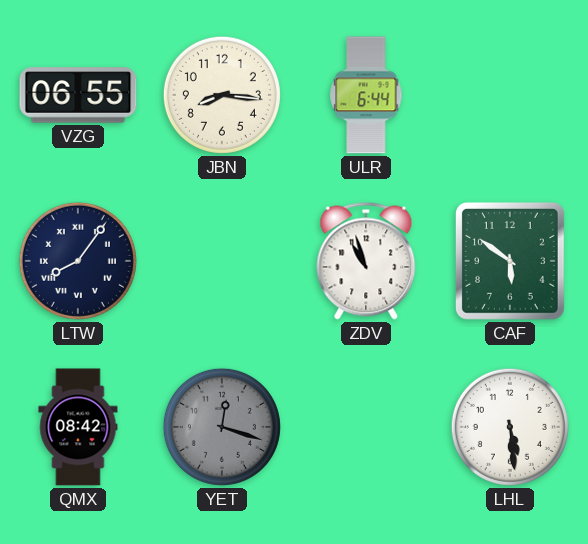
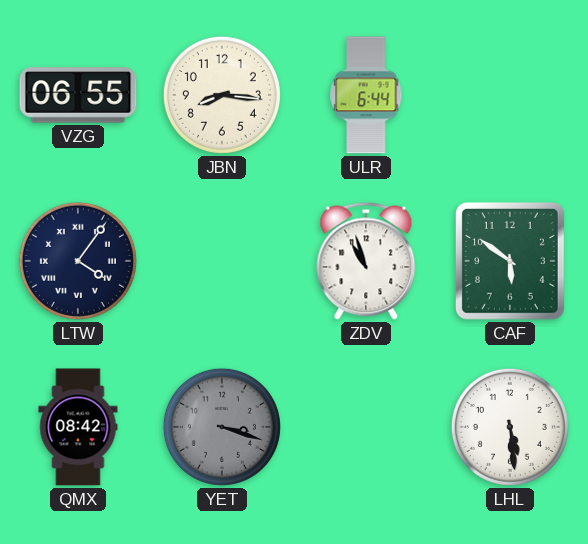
LTW: 8:06 -> 4:06 (78, 261)
YET: 12:18 -> 3:18 (222, 427)
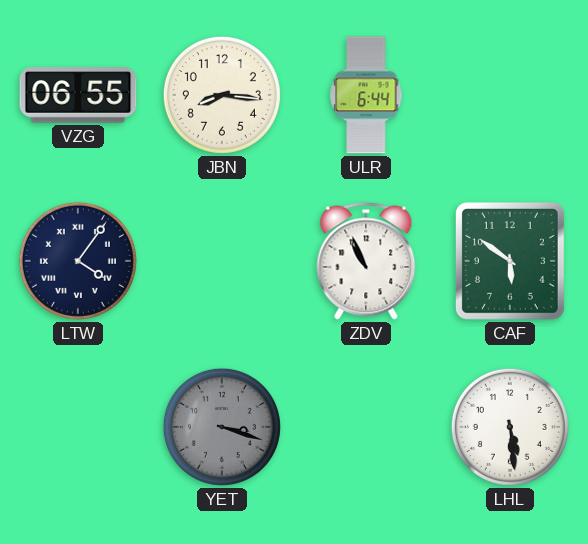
ZDV: 10:57 -> 10:56 (366, 261)
QMX: 08:42 -> none (78, 427)
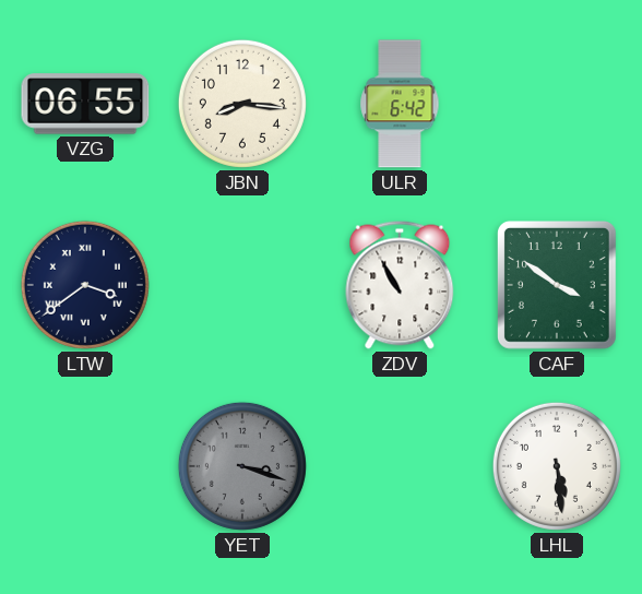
ULR: 6:44 -> 6:42 (400, 104)
LTW: 4:06 -> 3:39 (85, 285)
ZDV: 10:56 -> 10:55 (400, 285)
CAF: 5:51 -> 3:51 (557, 285)
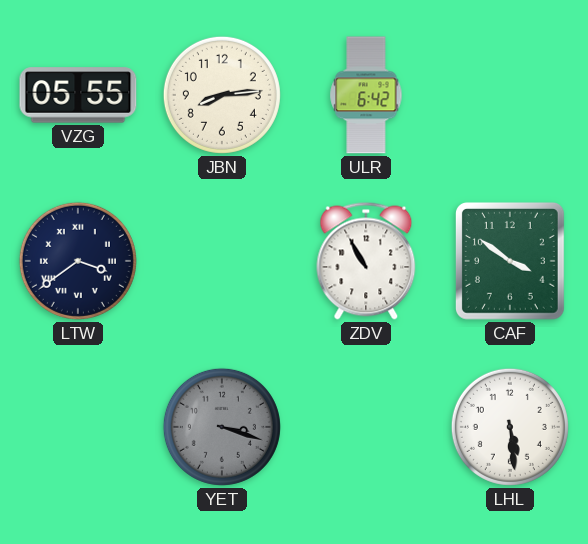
VZG: 06:55 -> 05:55 (78, 95)
JBN: 8:16 -> 8:14 (222, 95)
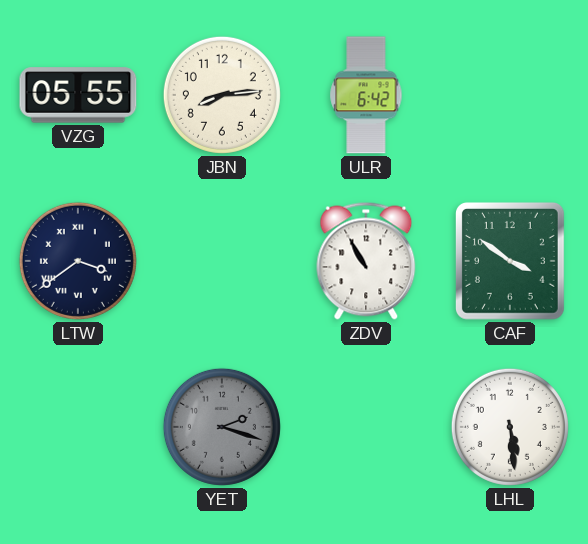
YET: 3:18 -> 2:18 (222, 427)
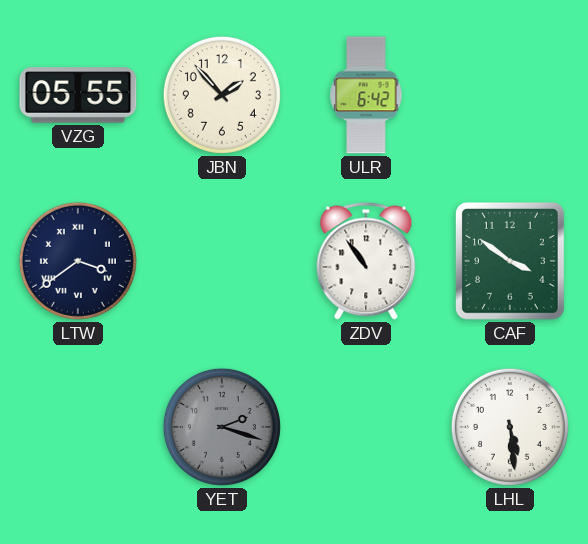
JBN: 8:14 -> 1:53 (222, 95)
ZDV: 10:55 -> 10:54 (366, 261)
